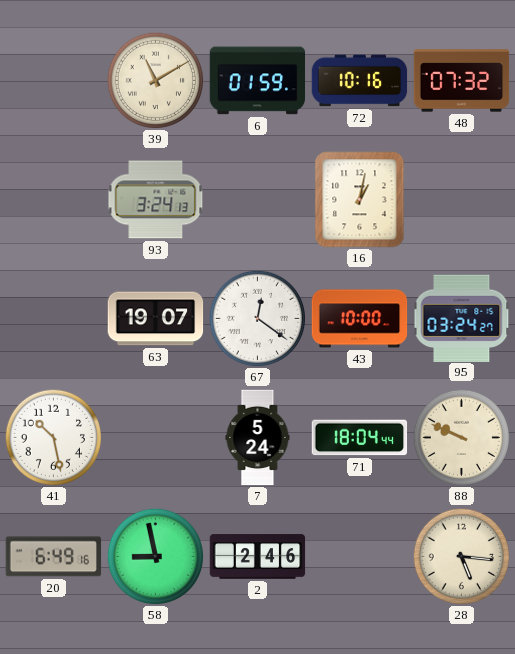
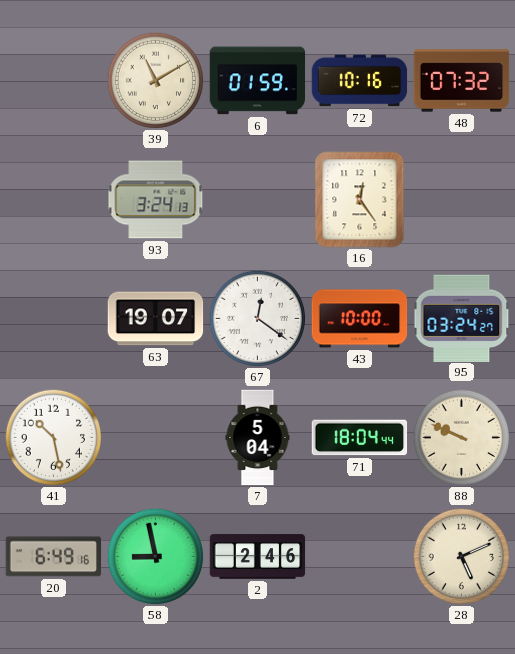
16: 1:02 -> 12:24 (360, 200)
7: 5:24 -> 5:04 (258, 438)
28: 5:16 -> 5:11 (461, 556)
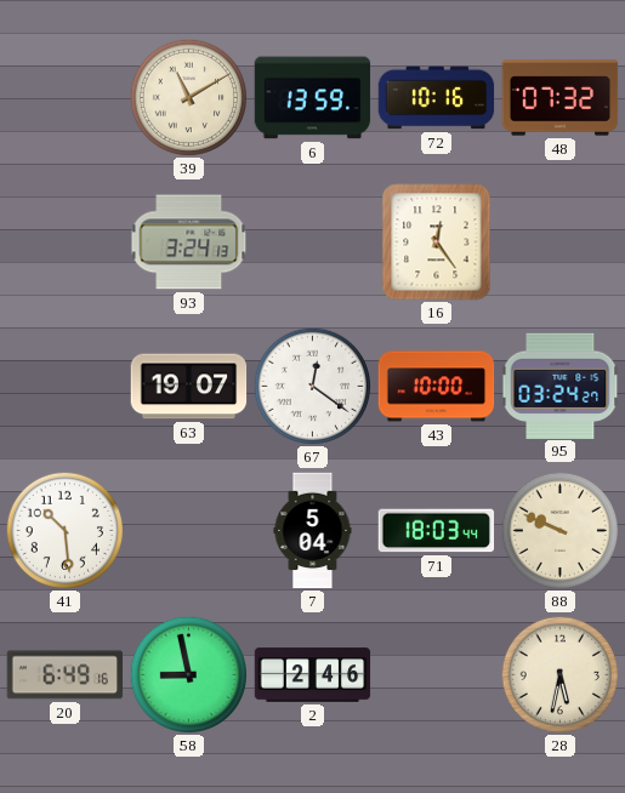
6: 01:59 -> 13:59 (313, 98)
41: 10:28 -> 10:29 (64, 530)
71: 18:04 -> 18:03 (437, 531)
28: 5:11 -> 5:32 (559, 674)
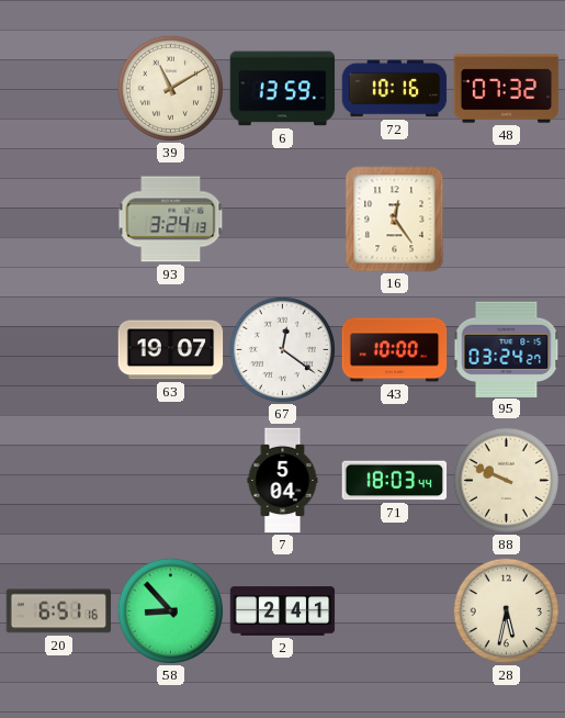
41: 10:29 -> none (64, 530)
20: 6:49 -> 6:51 (59, 612)
58: 8:58 -> 8:53 (170, 610)
2: 2:46 -> 2:41 (283, 612)
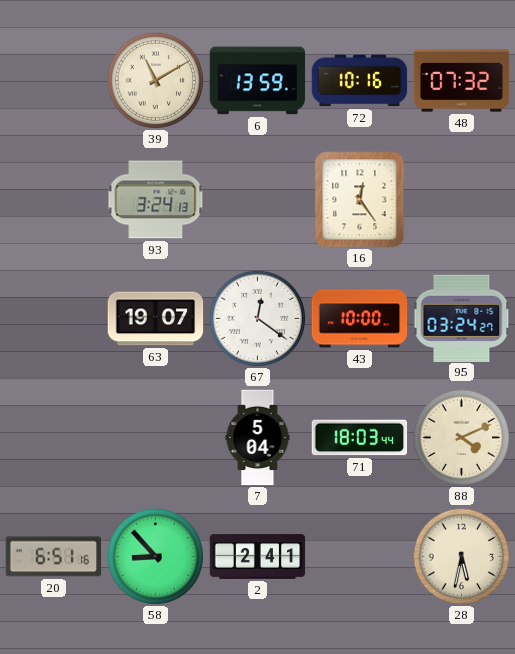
88: 9:49 -> 4:11 (461, 437)
